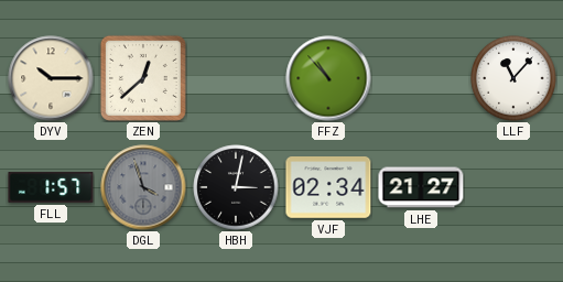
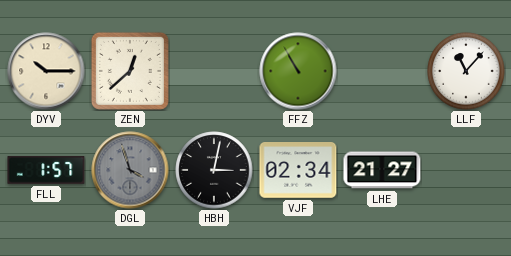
FFZ: 10:53 -> 10:55 (298, 71)
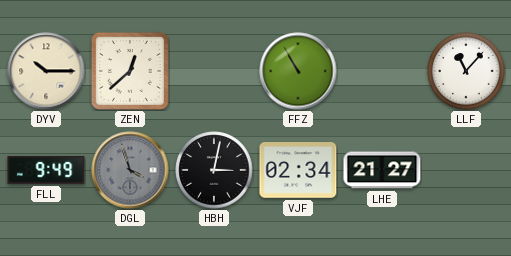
FLL: 1:57 -> 9:49 (46, 170)
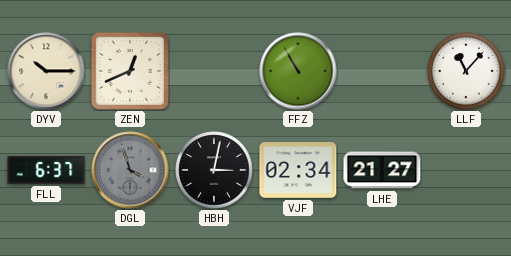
ZEN: 12:38 -> 12:41 (130, 71)
FLL: 9:49 -> 6:37 (46, 170)
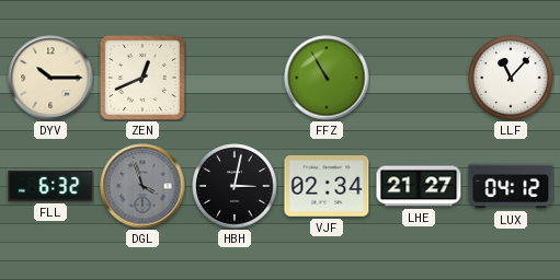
FLL: 6:37 -> 6:32 (50, 186)
LUX: none -> 04:12 (511, 186)
